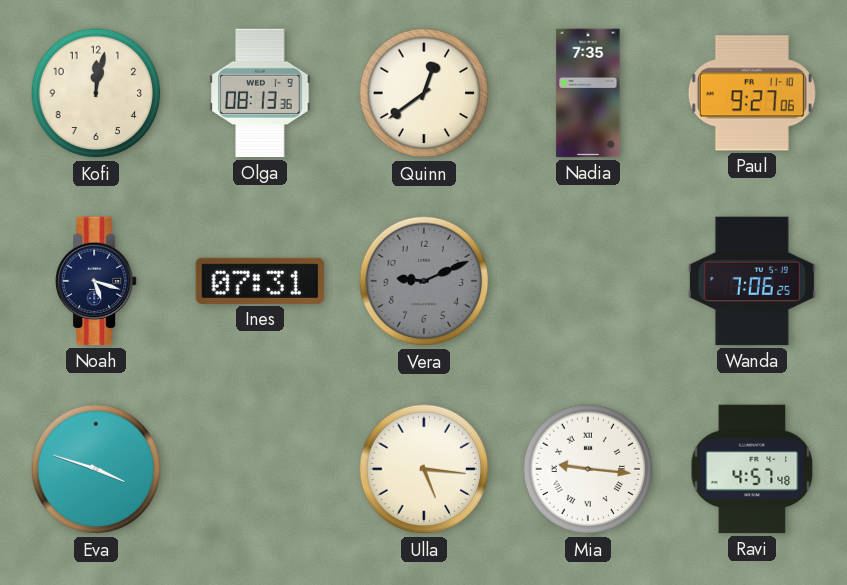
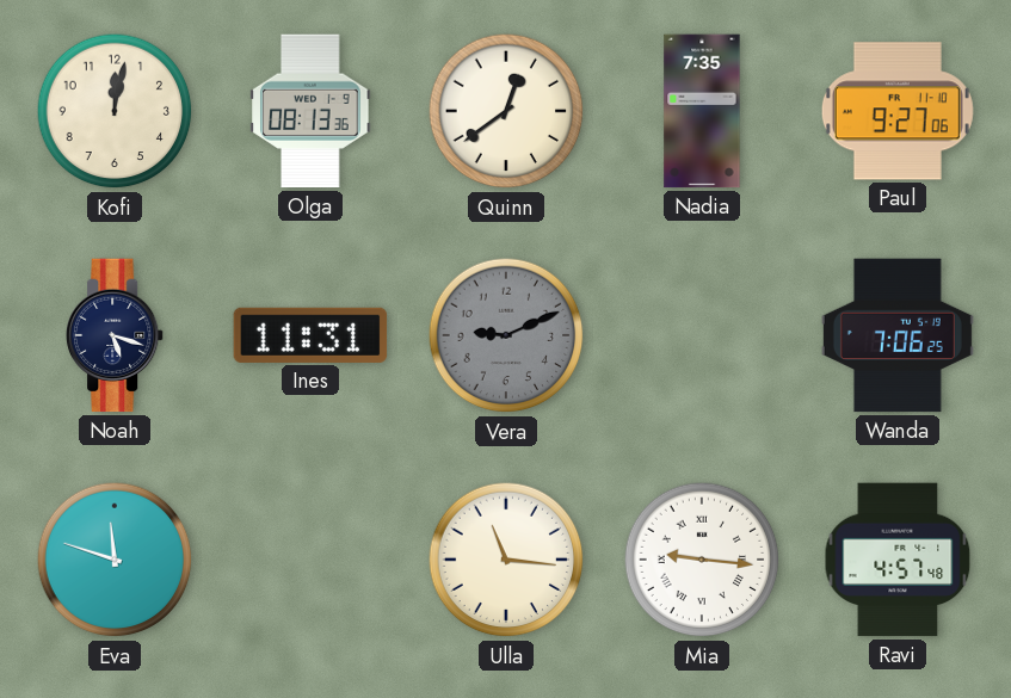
Ines: 07:31 -> 11:31 (310, 335)
Eva: 3:48 -> 11:48 (115, 560)
Ulla: 5:16 -> 11:16 (506, 560)
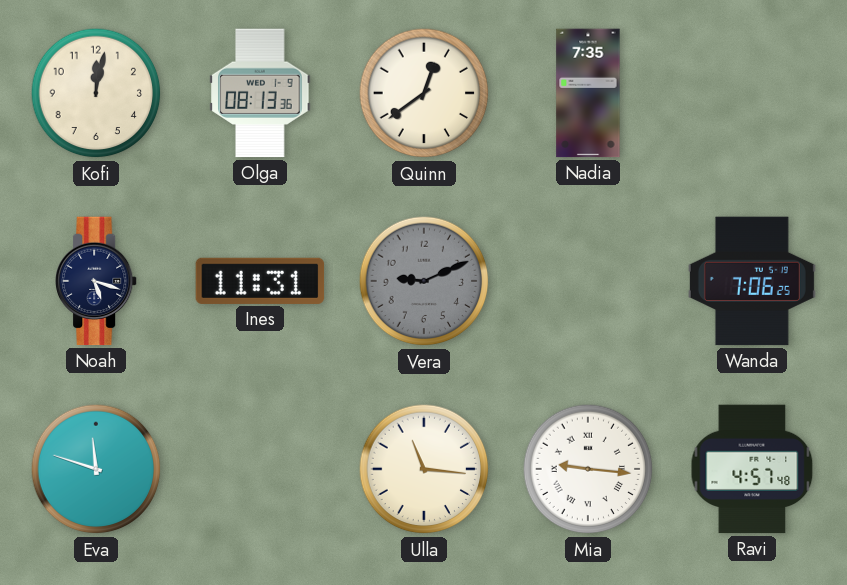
Paul: 9:27 -> none (898, 111)
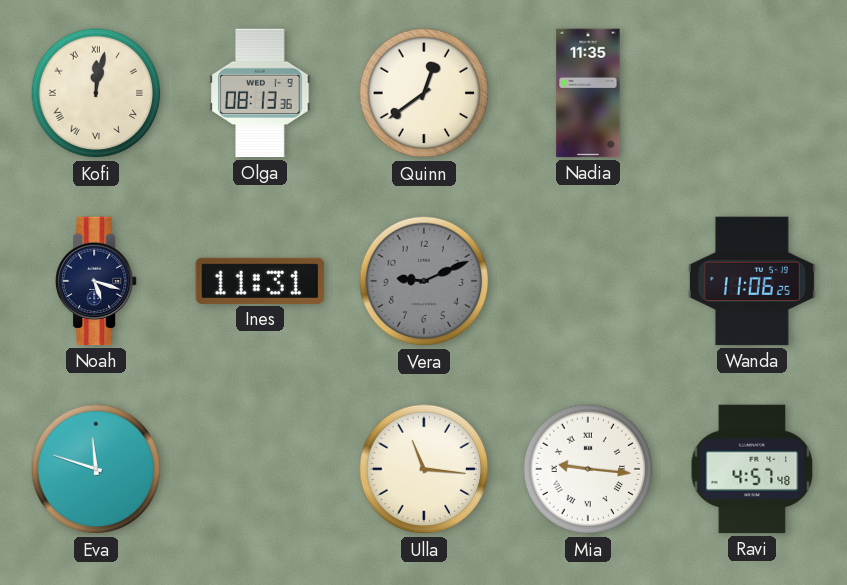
Kofi numerals: Arabic -> Roman (96, 93)
Nadia: 7:35 -> 11:35 (588, 93)
Wanda: 7:06 -> 11:06 (752, 281)
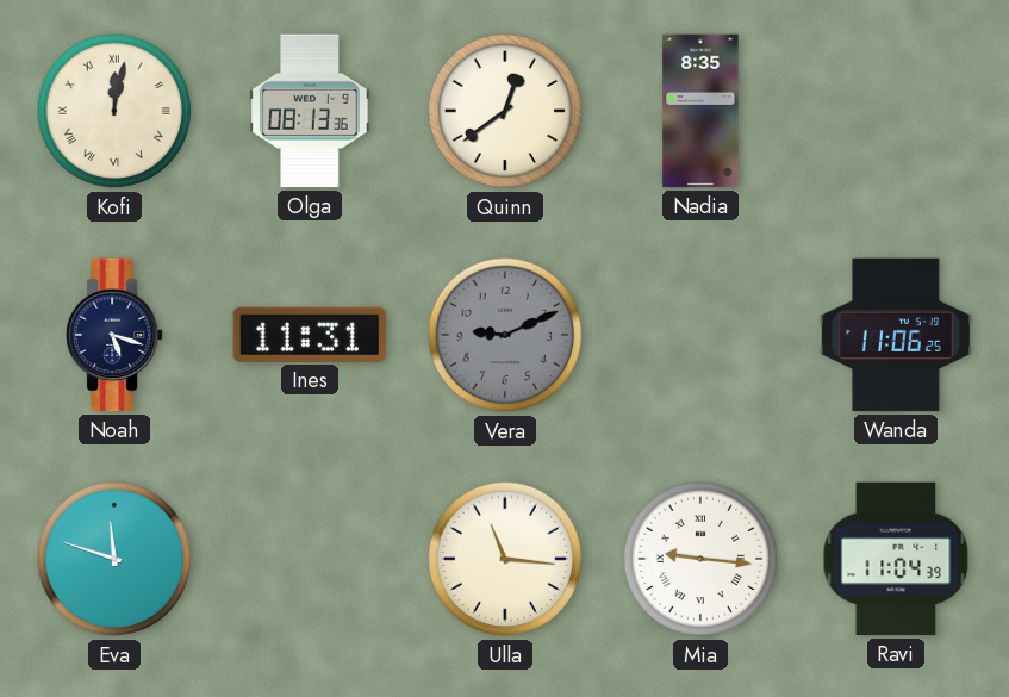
Nadia: 11:35 -> 8:35 (700, 111)
Ravi: 4:57 -> 11:04 (896, 559)
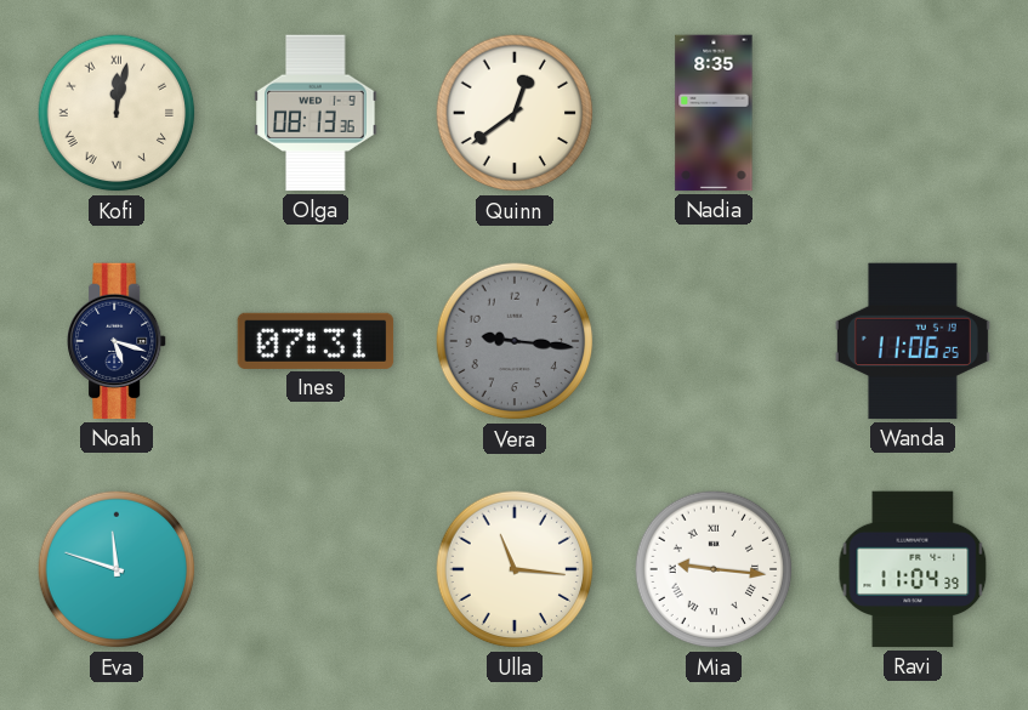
Ines: 11:31 -> 07:31 (316, 341)
Vera: 9:11 -> 9:16 (515, 341)
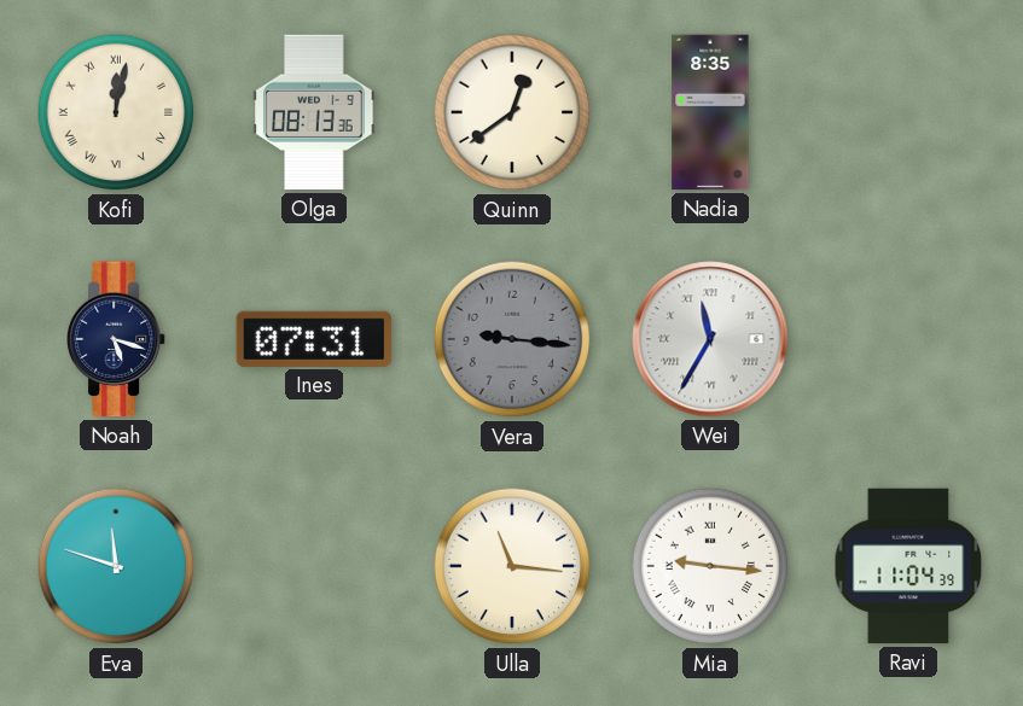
Wei: none -> 11:35 (710, 339)
Wanda: 11:06 -> none (913, 341)
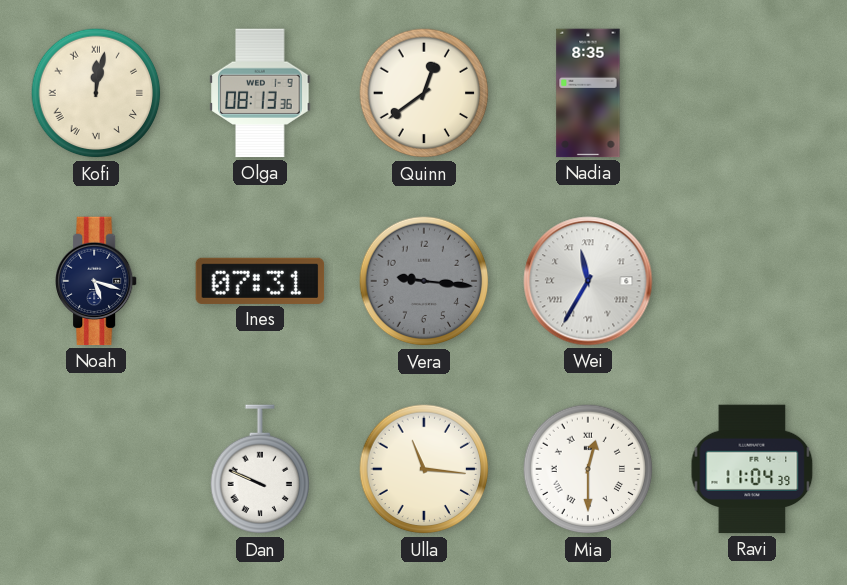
Eva: 11:48 -> none (116, 566)
Dan: none -> 9:49 (260, 470)
Mia: 9:16 -> 12:30 (588, 469)
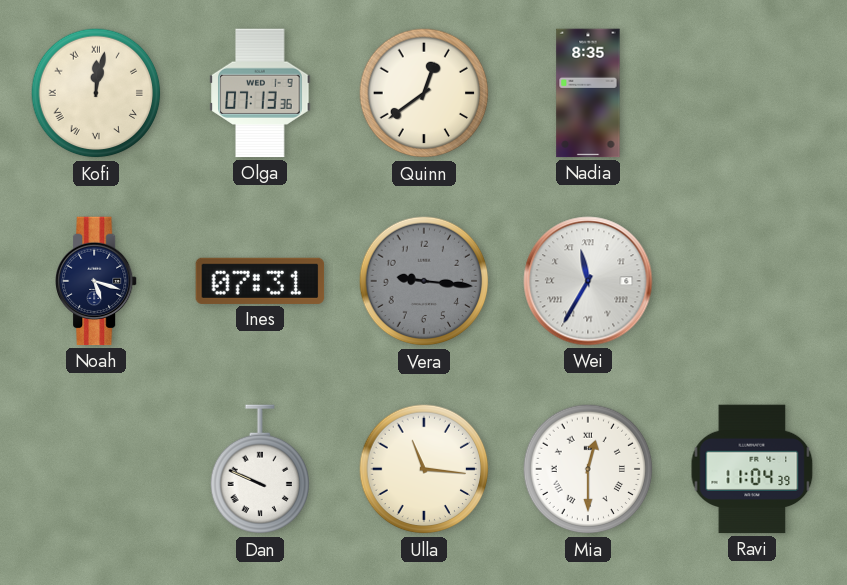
Olga: 08:13 -> 07:13 (260, 93)
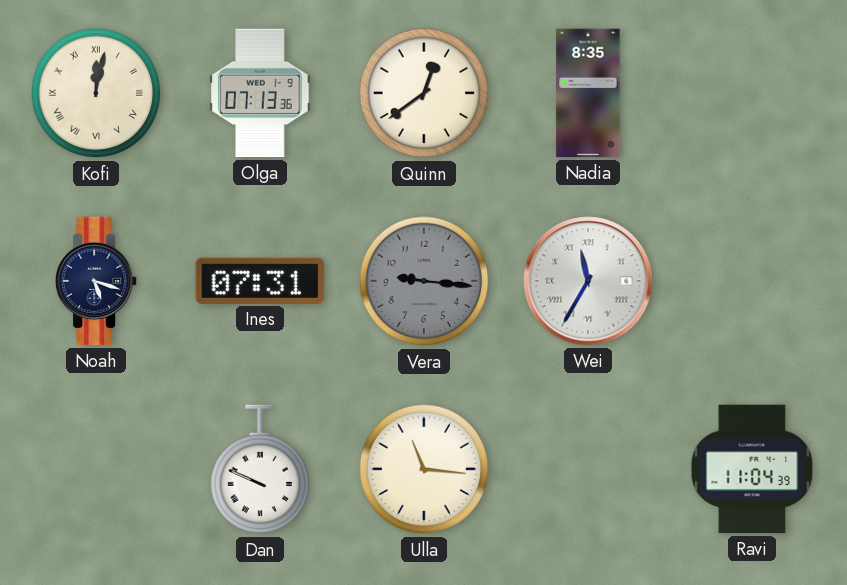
Mia: 12:30 -> none (588, 469)
